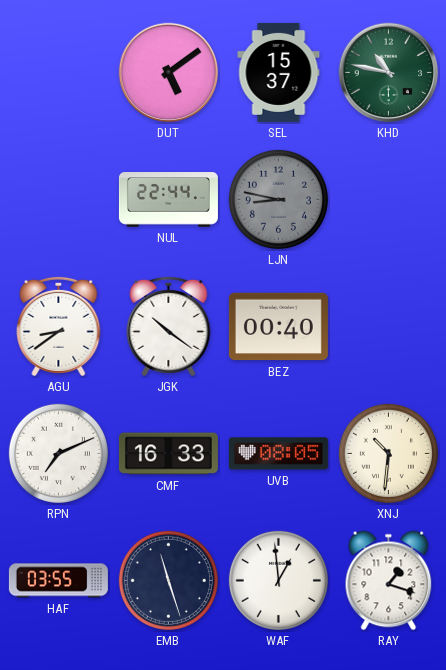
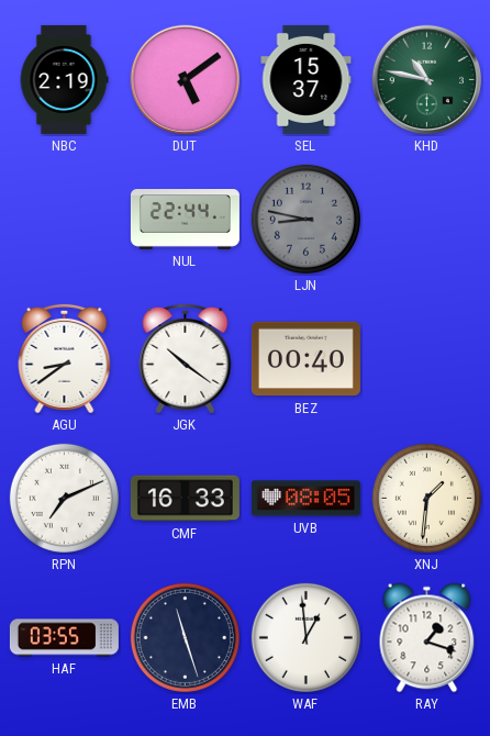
NBC: none -> 2:19 (64, 79)
XNJ: 10:31 -> 1:31 (426, 498)
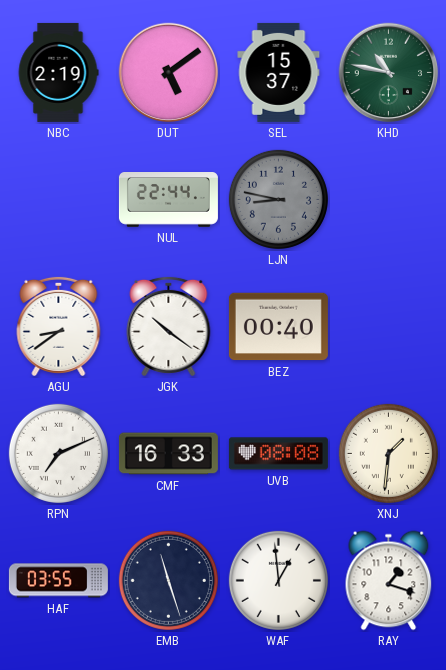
UVB: 08:05 -> 08:08 (278, 454)
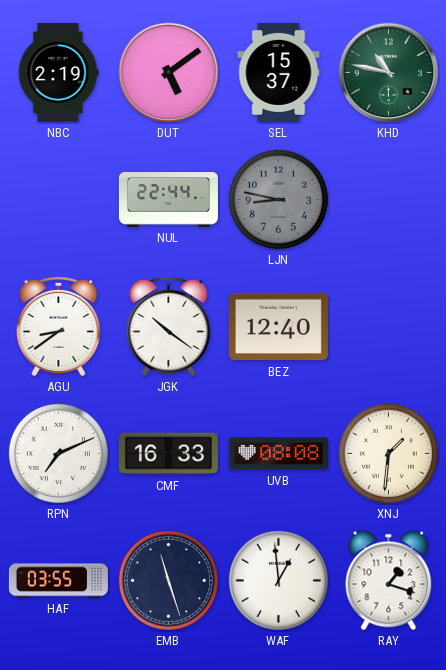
BEZ: 00:40 -> 12:40 (278, 327)
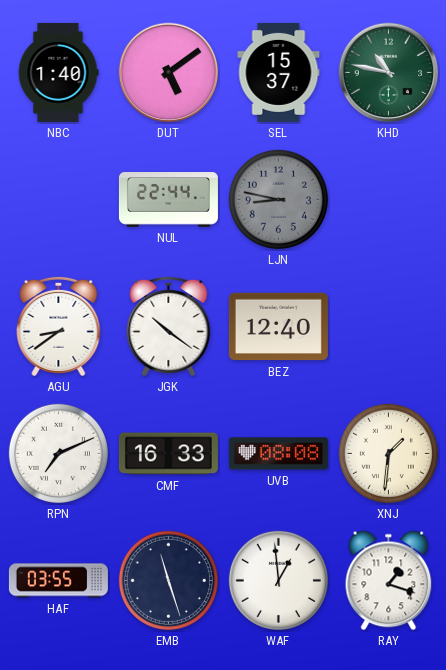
NBC: 2:19 -> 1:40 (58, 72)
